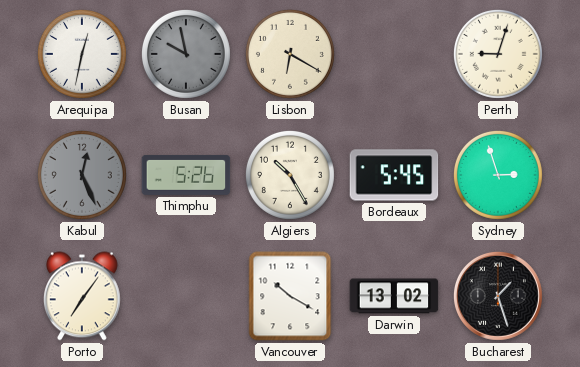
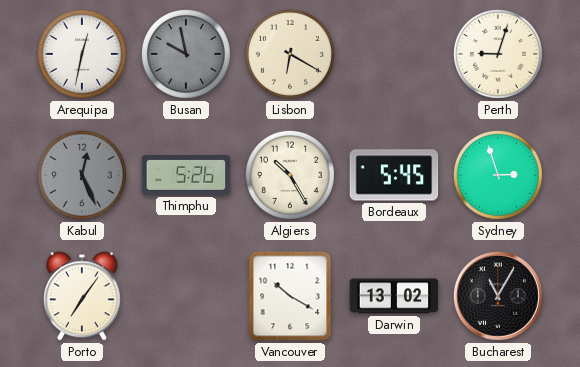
Bucharest: 1:27 -> 11:05 (498, 296)
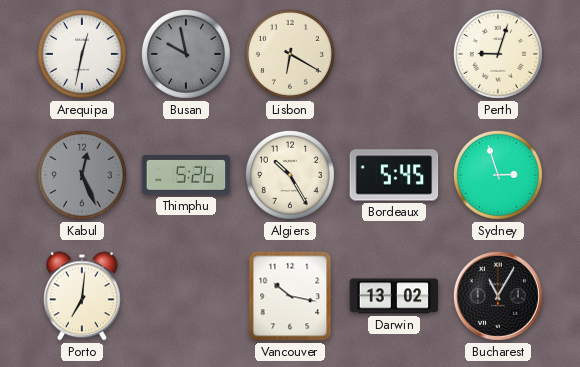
Porto: 7:06 -> 7:01 (82, 296)
Vancouver: 10:20 -> 10:17 (290, 296)
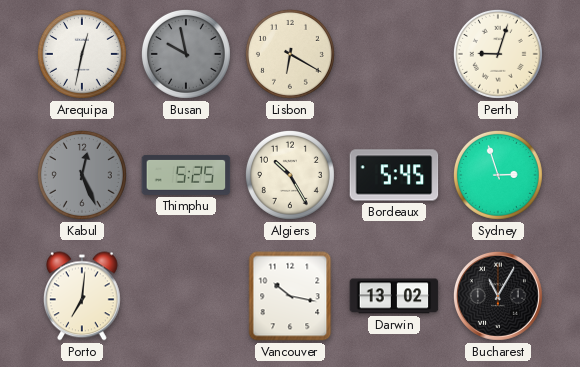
Thimphu: 5:26 -> 5:25 (186, 175)
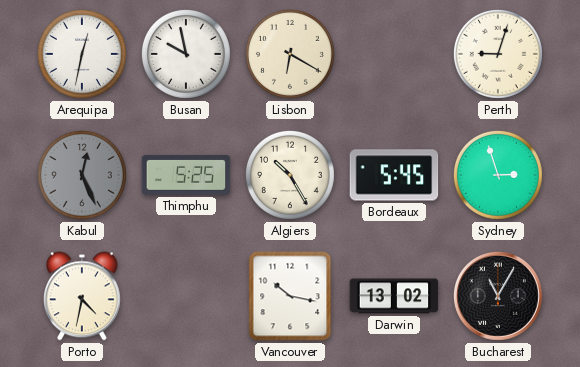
Busan dial: grey -> white (186, 54)
Porto: 7:01 -> 4:32 (82, 296)
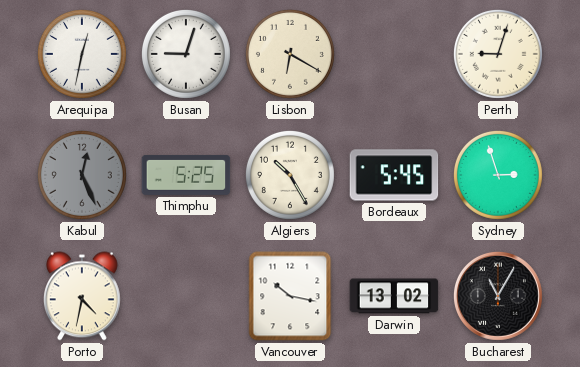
Busan: 9:58 -> 9:03 (186, 54)
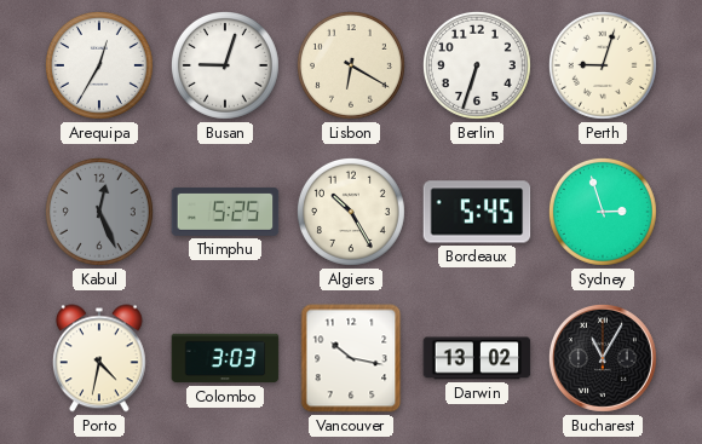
Arequipa: 12:32 -> 12:35 (99, 65)
Berlin: none -> 6:33 (477, 65)
Colombo: none -> 3:03 (225, 358)
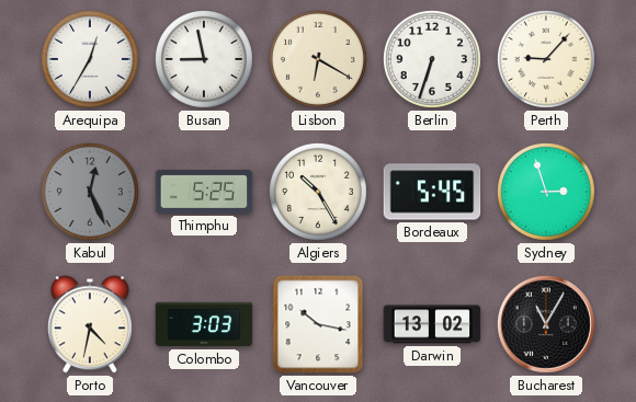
Busan: 9:03 -> 8:58 (204, 59)
Perth: 9:03 -> 9:07 (546, 59)
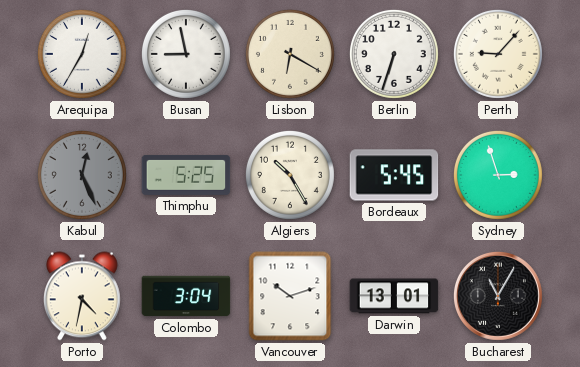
Colombo: 3:03 -> 3:04 (186, 296)
Vancouver: 10:17 -> 10:12 (290, 296)
Darwin: 13:02 -> 13:01 (394, 296)
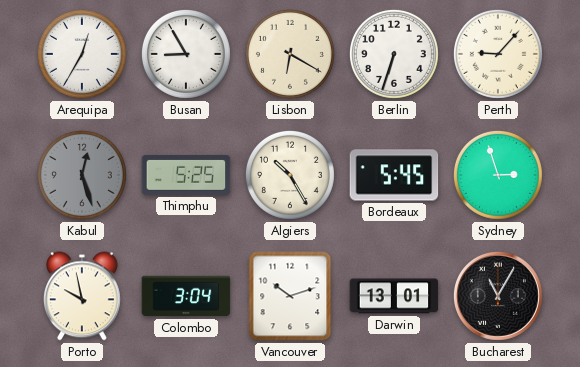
Busan: 8:58 -> 8:55 (186, 54)
Kabul: 12:26 -> 12:27 (82, 175)
Porto: 4:32 -> 9:58 (82, 296)
